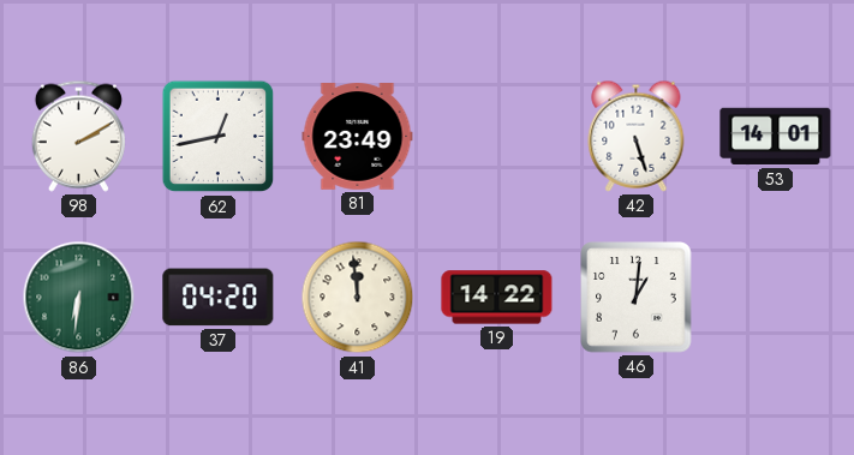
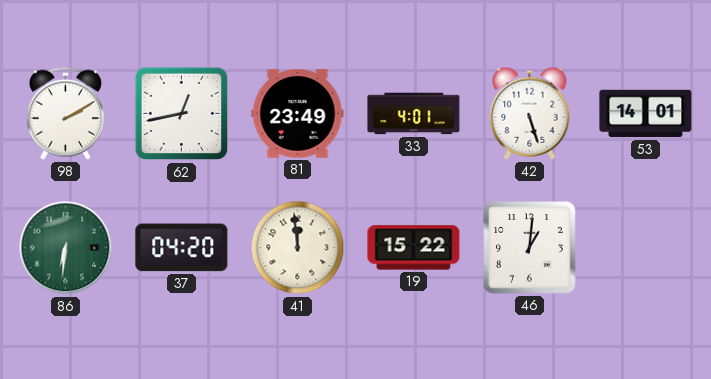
33: none -> 4:01 (414, 114)
19: 14:22 -> 15:22 (414, 248)
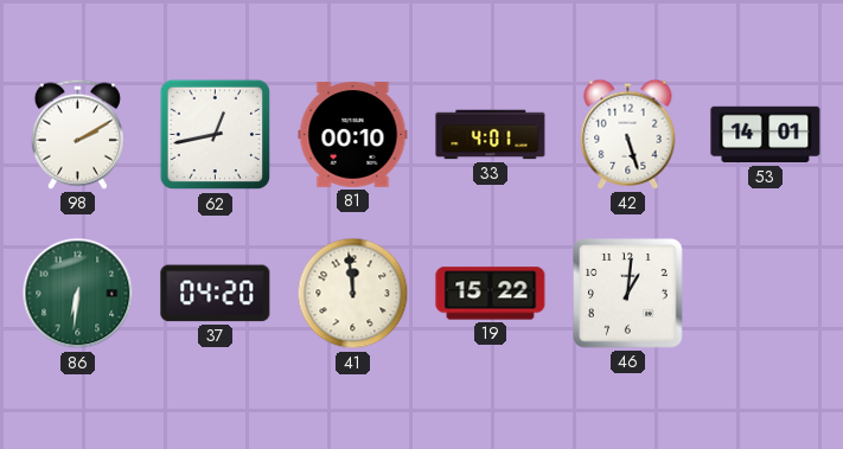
81: 23:49 -> 00:10 (353, 135)
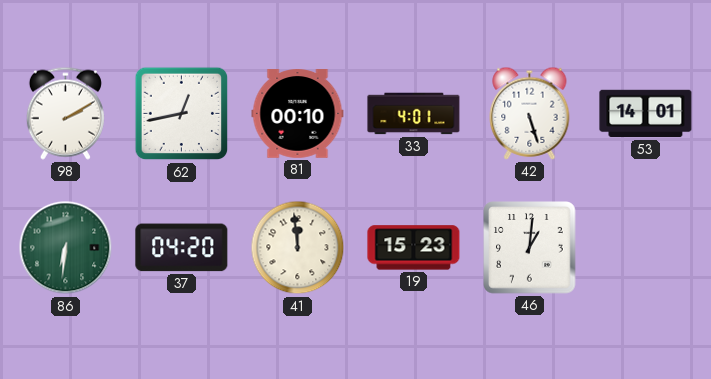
19: 15:22 -> 15:23 (414, 248)
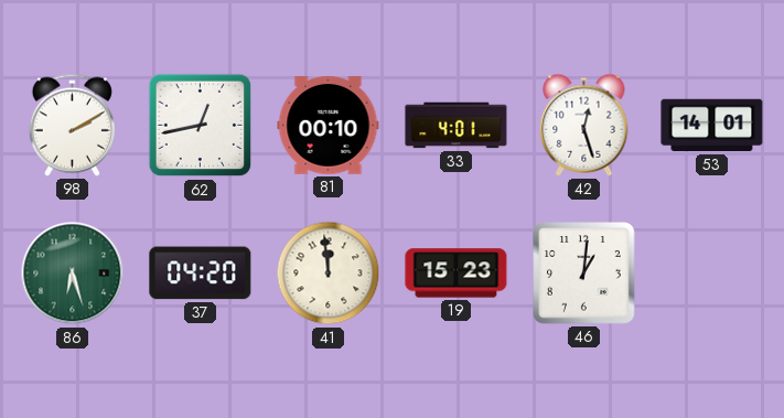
42: 5:27 -> 12:27 (584, 125)
86: 6:31 -> 6:27 (73, 274)
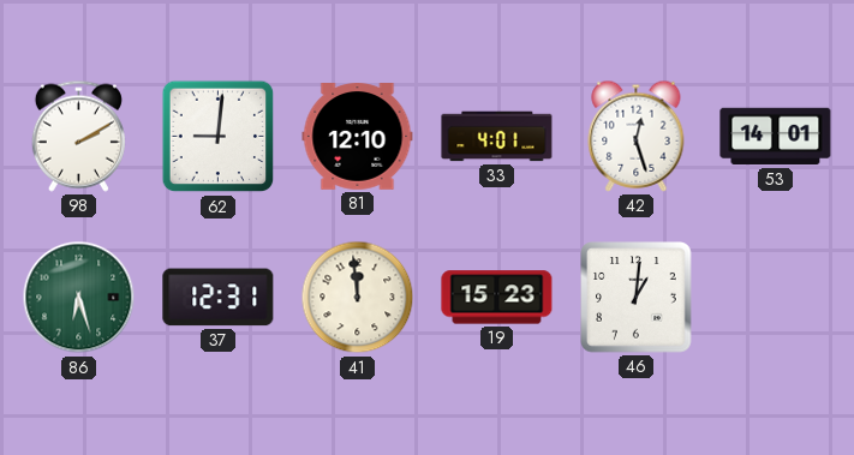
62: 12:43 -> 9:01 (219, 137)
81: 00:10 -> 12:10 (358, 137)
37: 04:20 -> 12:31 (219, 298)
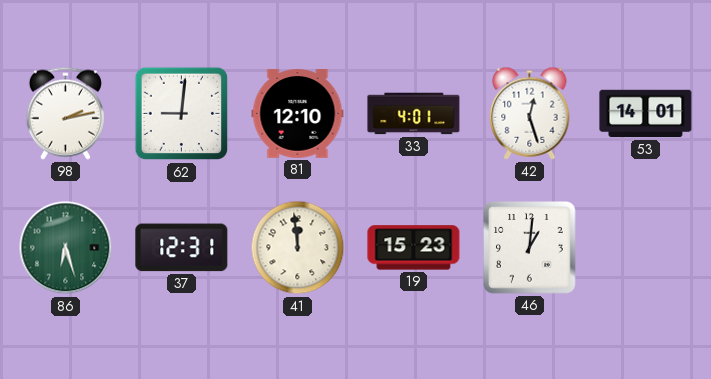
98: 2:10 -> 2:13 (65, 113)
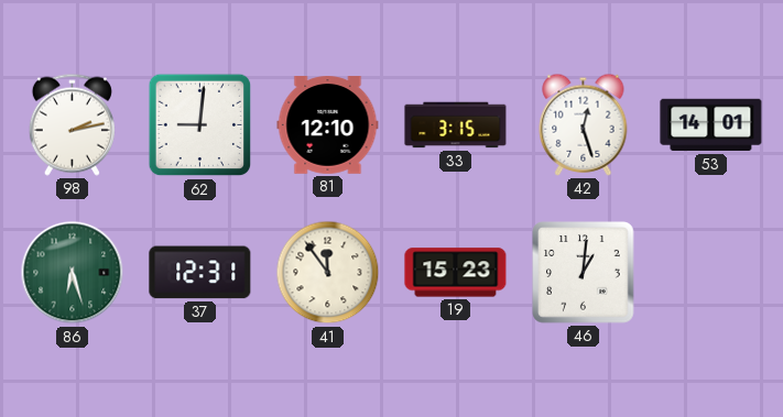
33: 4:01 -> 3:15 (456, 125)
41: 11:59 -> 11:54 (328, 273)
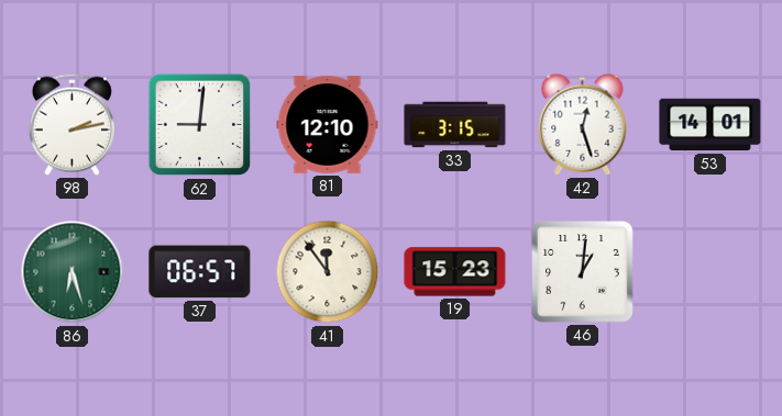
37: 12:31 -> 06:57 (200, 272)
